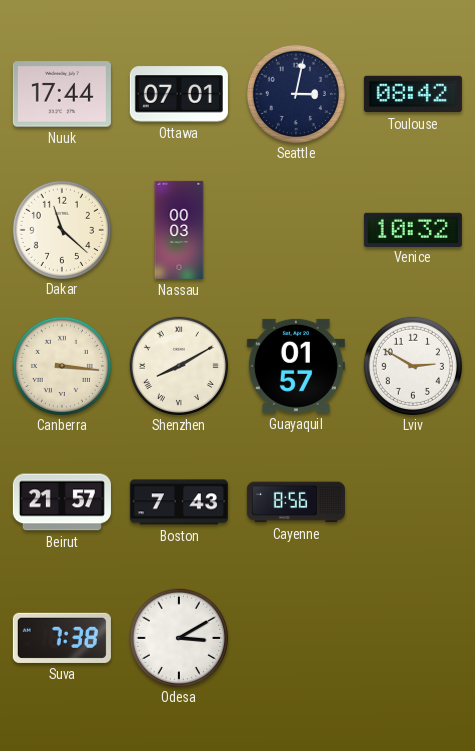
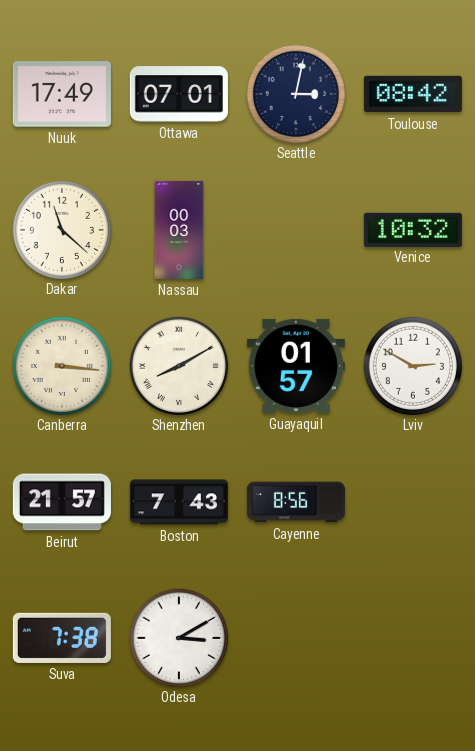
Nuuk: 17:44 -> 17:49 (62, 94)
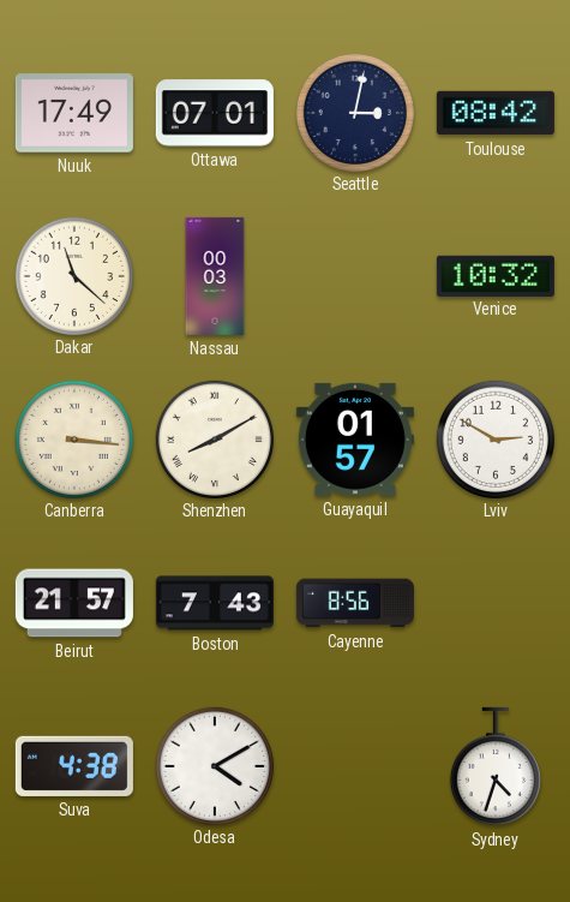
Suva: 7:38 -> 4:38 (74, 766)
Odesa: 3:10 -> 4:10 (214, 765)
Sydney: none -> 4:33 (496, 766)
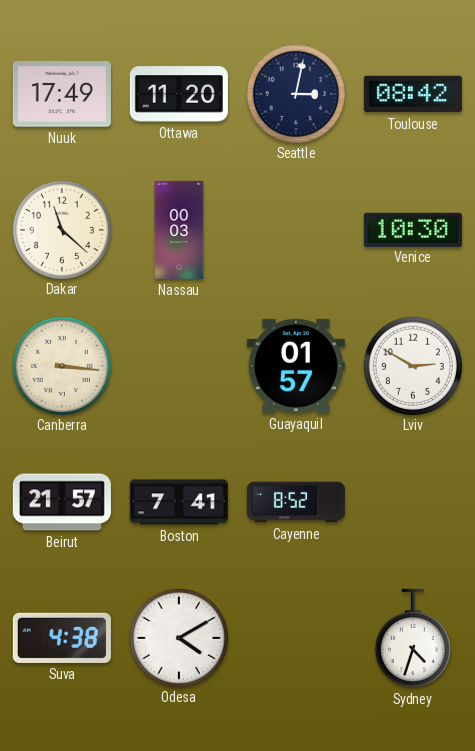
Ottawa: 07:01 -> 11:20 (179, 94)
Venice: 10:32 -> 10:30 (413, 229)
Shenzhen: 8:10 -> none (214, 438)
Boston: 7:43 -> 7:41 (179, 502)
Cayenne: 8:56 -> 8:52 (296, 502)
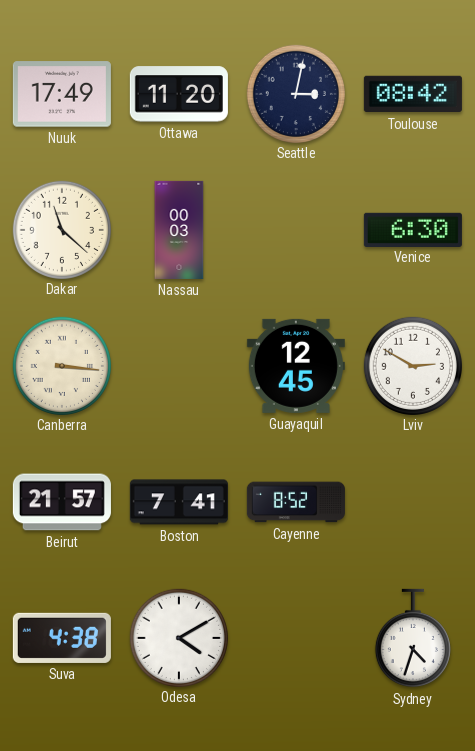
Venice: 10:30 -> 6:30 (413, 229)
Guayaquil: 01:57 -> 12:45 (296, 366)
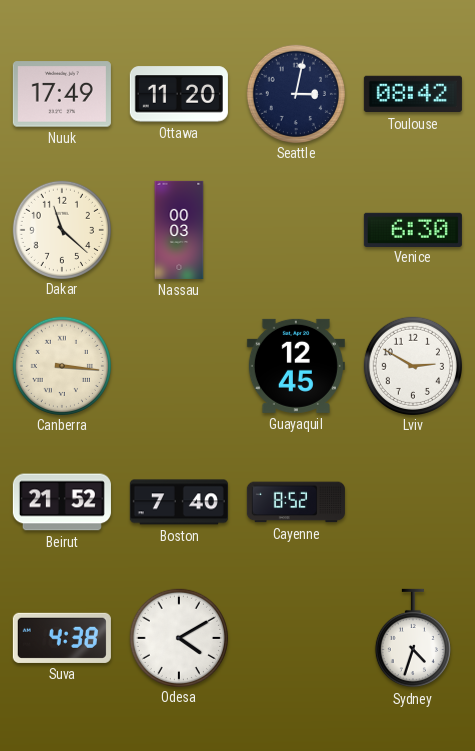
Beirut: 21:57 -> 21:52 (62, 502)
Boston: 7:41 -> 7:40 (179, 502)
